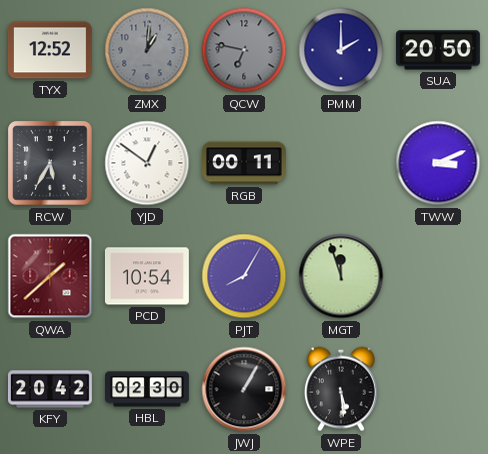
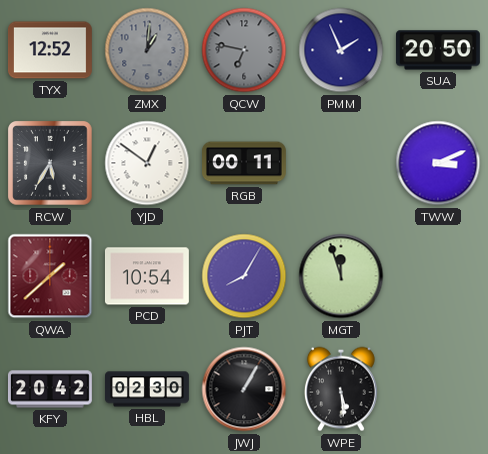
PMM: 2:00 -> 1:56 (341, 50)
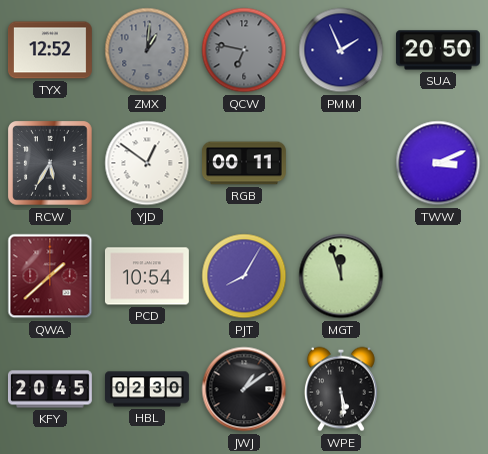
KFY: 20:42 -> 20:45 (51, 389)
JWJ: 1:05 -> 1:09 (244, 389)
